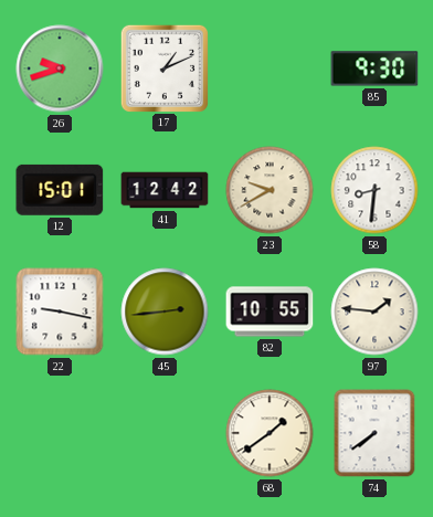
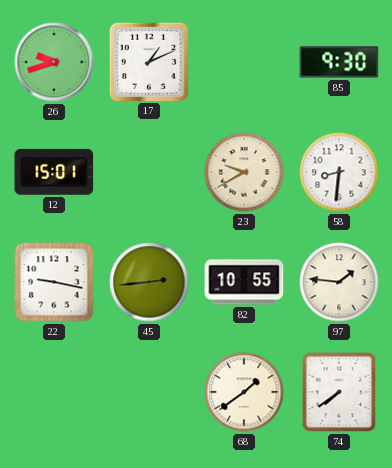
41: 12:42 -> none (165, 190)
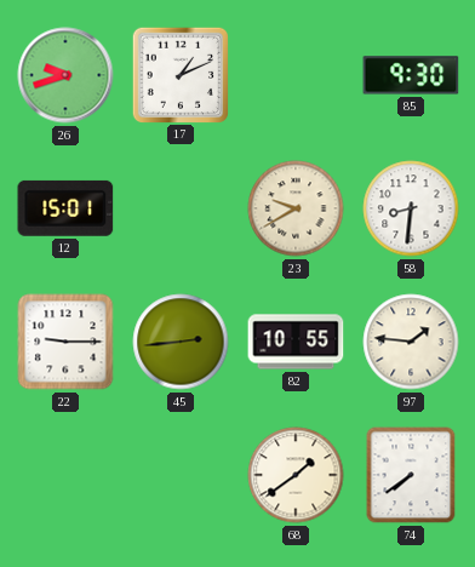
22: 9:17 -> 9:15 (65, 342)
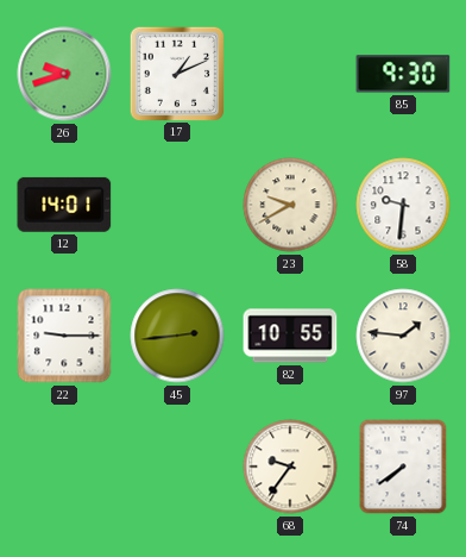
12: 15:01 -> 14:01 (64, 205)
58: 8:31 -> 9:31 (403, 205)
68: 1:39 -> 9:36 (290, 467)
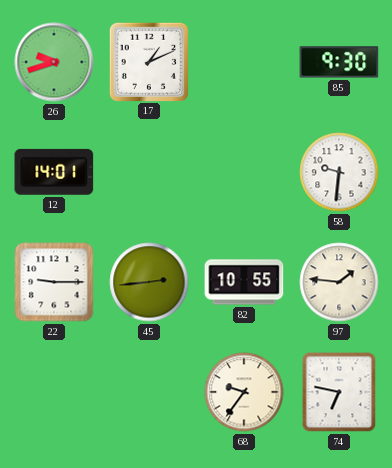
23: 9:40 -> none (290, 205)
74: 7:39 -> 6:47 (339, 392)
